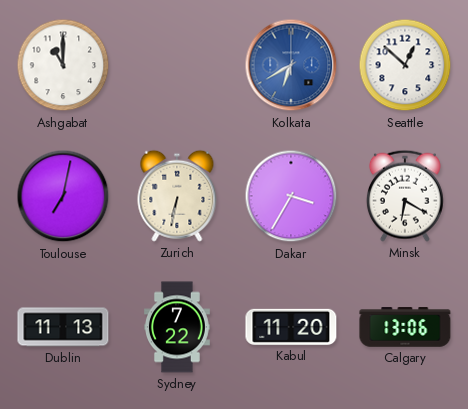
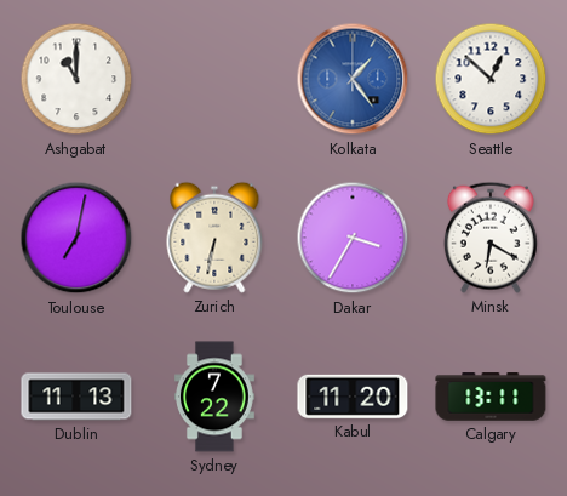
Kolkata: 6:40 -> 1:24 (353, 79)
Calgary: 13:06 -> 13:11 (491, 397)
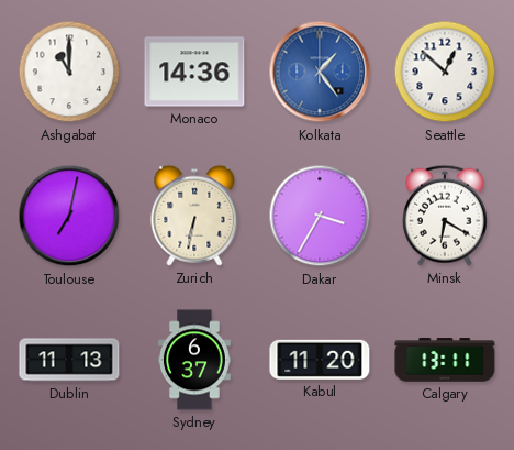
Monaco: none -> 14:36 (194, 72)
Sydney: 7:22 -> 6:37 (195, 360)
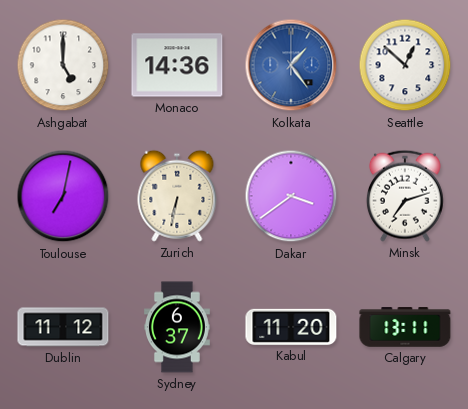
Ashgabat: 11:00 -> 5:00 (63, 65)
Dakar: 3:35 -> 3:39 (291, 196)
Minsk: 6:20 -> 7:12 (405, 196)
Dublin: 11:13 -> 11:12 (63, 327)
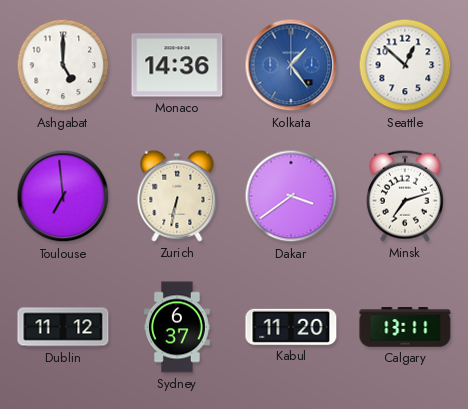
Toulouse: 7:02 -> 6:59 (63, 196)
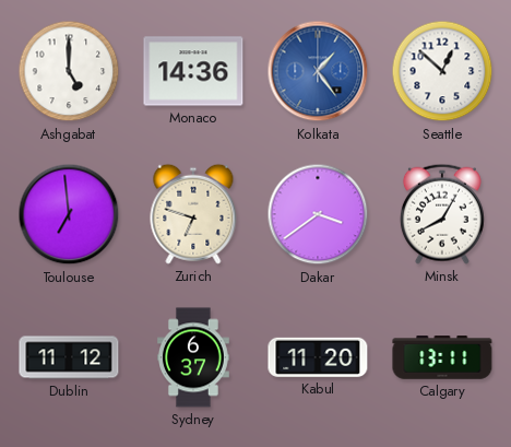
Zurich: 6:32 -> 6:48 (193, 214)
Minsk: 7:12 -> 8:05 (442, 214)
